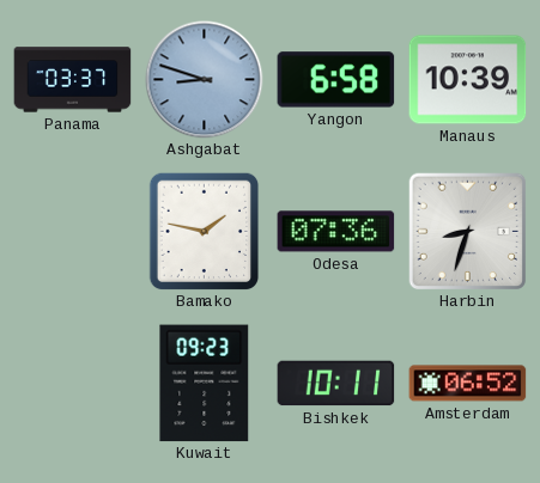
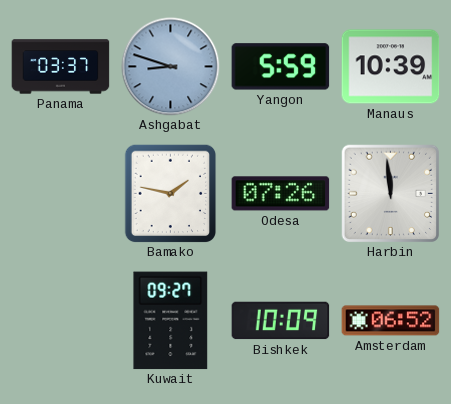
Yangon: 6:58 -> 5:59 (281, 67)
Odesa: 07:36 -> 07:26 (281, 194)
Harbin: 8:33 -> 11:59 (390, 193)
Kuwait: 09:23 -> 09:27 (171, 321)
Bishkek: 10:11 -> 10:09 (281, 321)
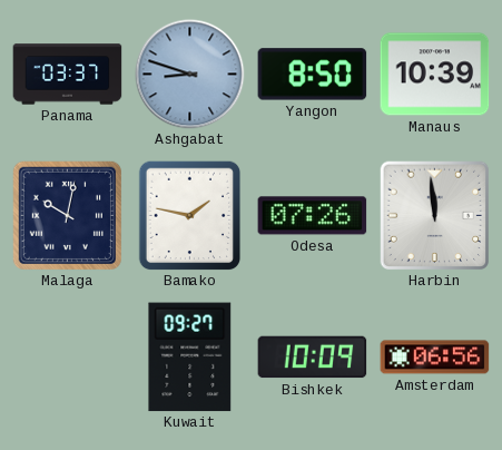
Yangon: 5:59 -> 8:50 (313, 75)
Malaga: none -> 10:02 (67, 215)
Amsterdam: 06:52 -> 06:56 (435, 358)
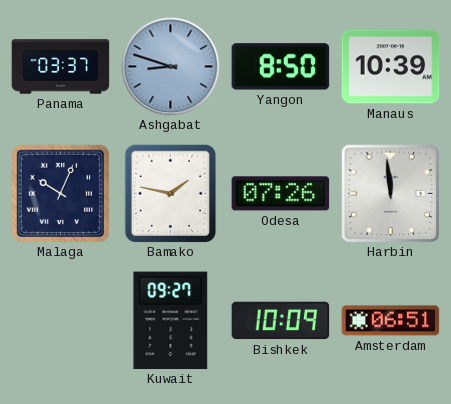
Malaga: 10:02 -> 10:04 (60, 193)
Amsterdam: 06:56 -> 06:51 (391, 321)
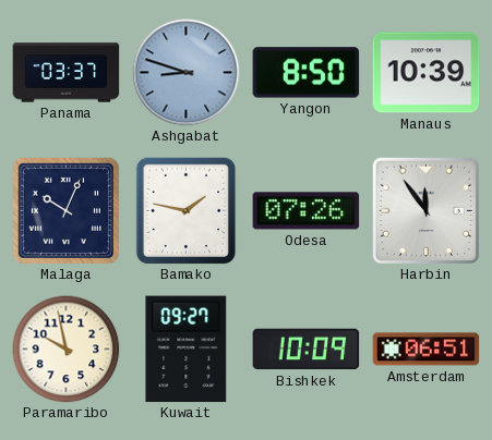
Harbin: 11:59 -> 11:54 (425, 210)
Paramaribo: none -> 9:58 (67, 350)
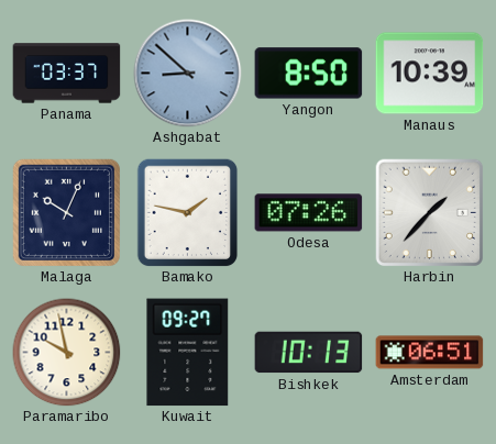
Ashgabat: 8:48 -> 8:52 (188, 74)
Harbin: 11:54 -> 1:37 (429, 212)
Bishkek: 10:09 -> 10:13 (309, 353)
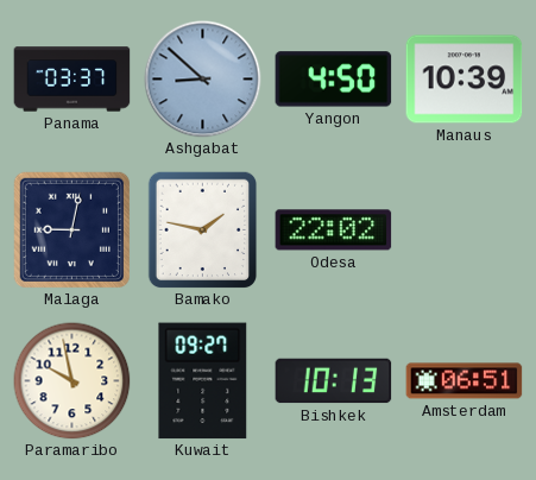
Yangon: 8:50 -> 4:50 (334, 80)
Malaga: 10:04 -> 9:02 (71, 229)
Odesa: 07:26 -> 22:02 (334, 230)
Harbin: 1:37 -> none (429, 212)
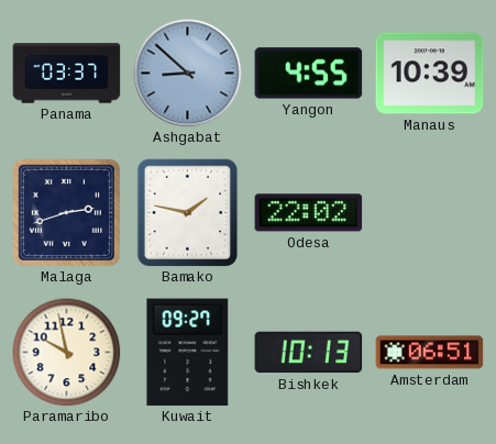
Yangon: 4:50 -> 4:55 (309, 74)
Malaga: 9:02 -> 2:42 (66, 212)
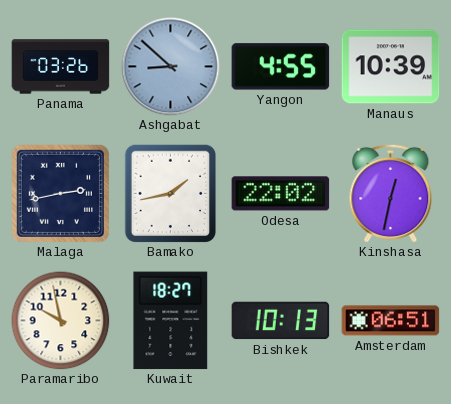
Panama: 03:37 -> 03:26 (61, 67)
Malaga: 2:42 -> 2:43 (60, 193)
Bamako: 1:47 -> 1:43 (171, 193)
Kinshasa: none -> 12:32 (391, 193)
Kuwait: 09:27 -> 18:27 (171, 321)
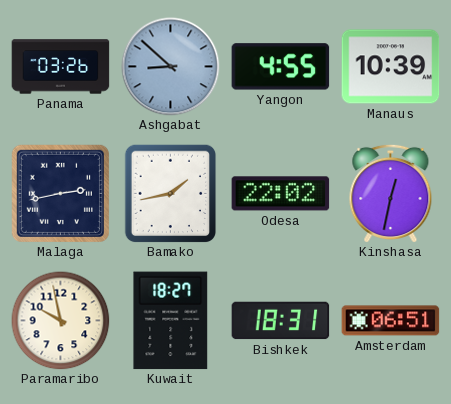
Bishkek: 10:13 -> 18:31 (281, 321)
